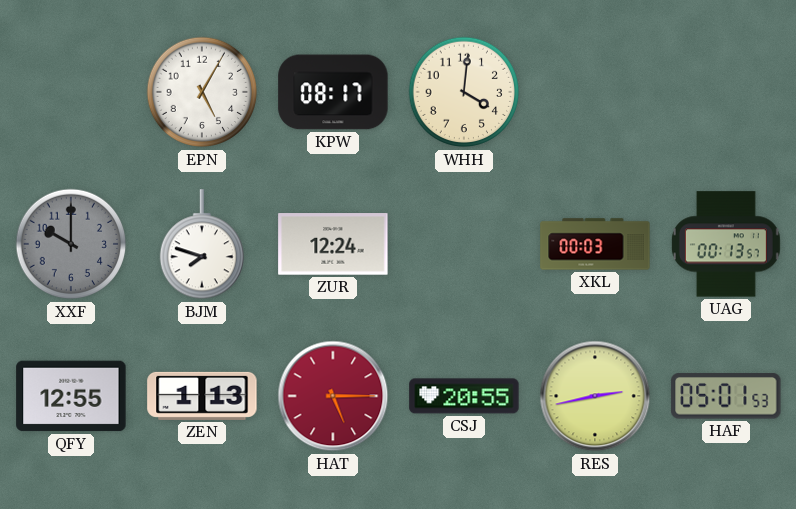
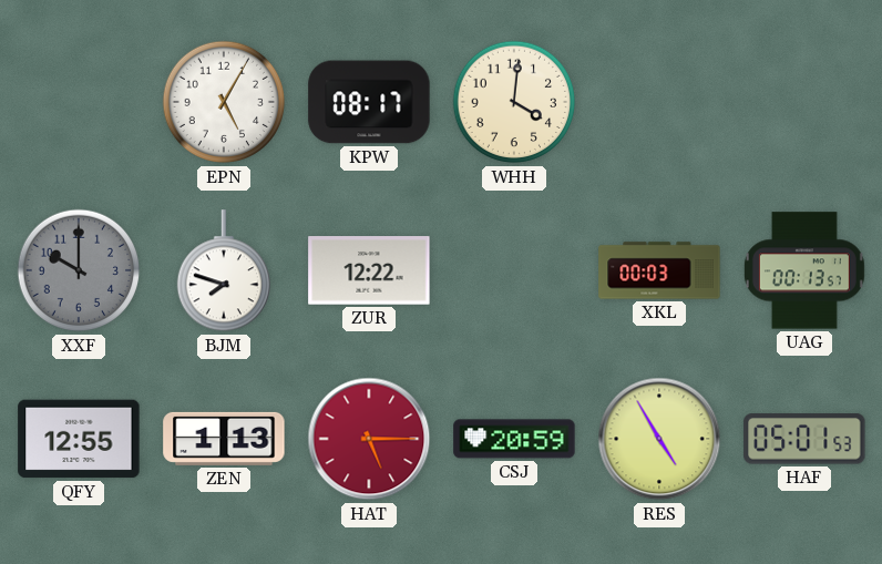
ZUR: 12:24 -> 12:22 (369, 270)
CSJ: 20:55 -> 20:59 (514, 439)
RES: 2:43 -> 4:55 (659, 439)
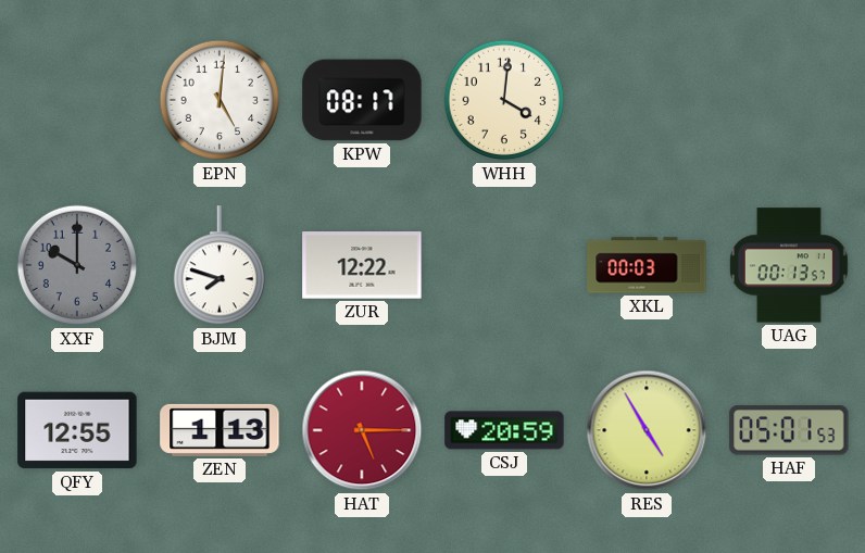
EPN: 5:05 -> 5:01 (220, 100)
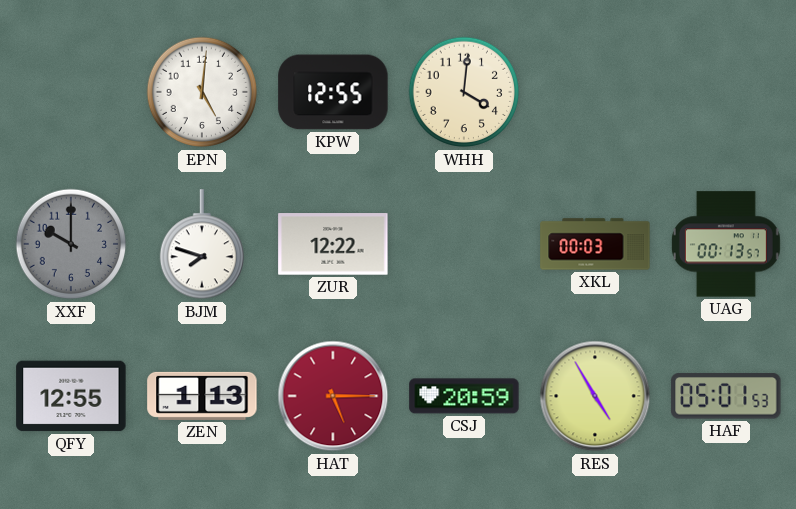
KPW: 08:17 -> 12:55 (333, 92)
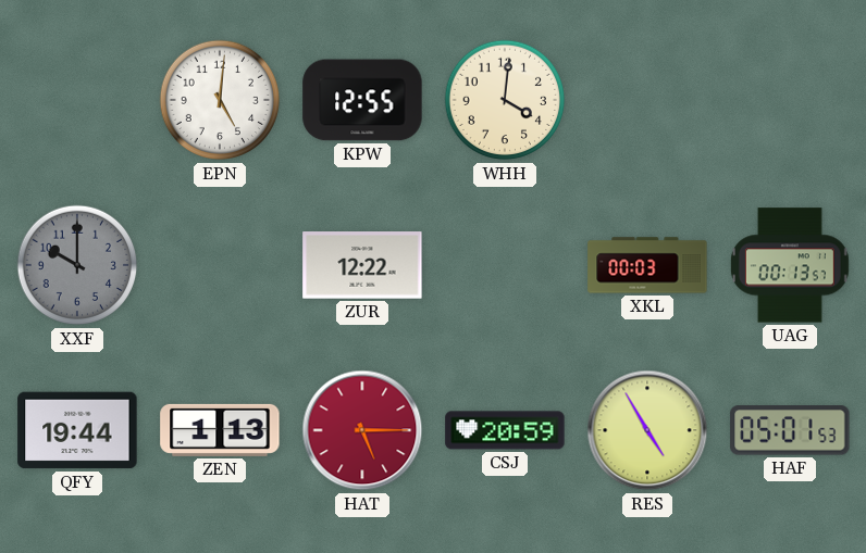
BJM: 7:48 -> none (201, 245)
QFY: 12:55 -> 19:44 (77, 430)
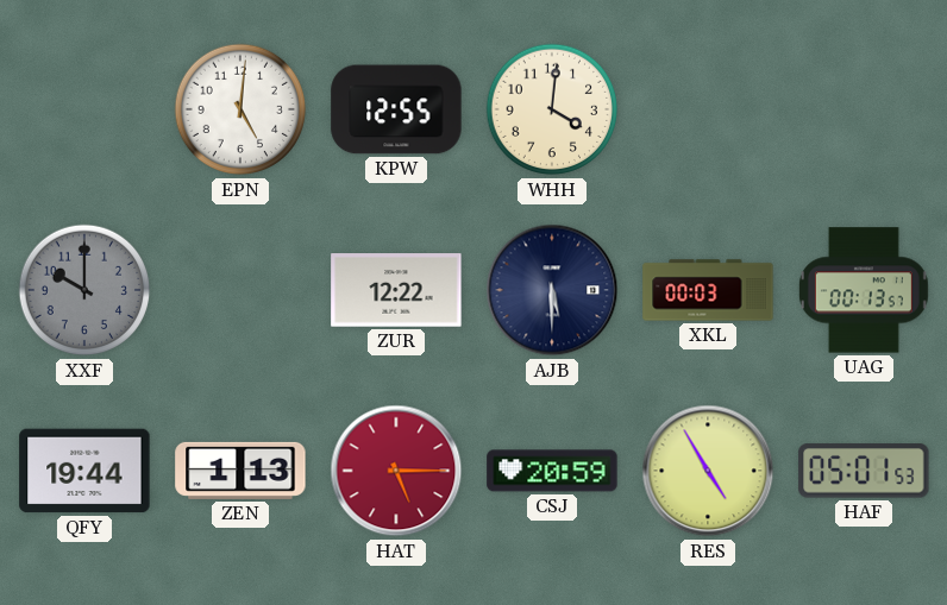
AJB: none -> 5:30 (552, 290)
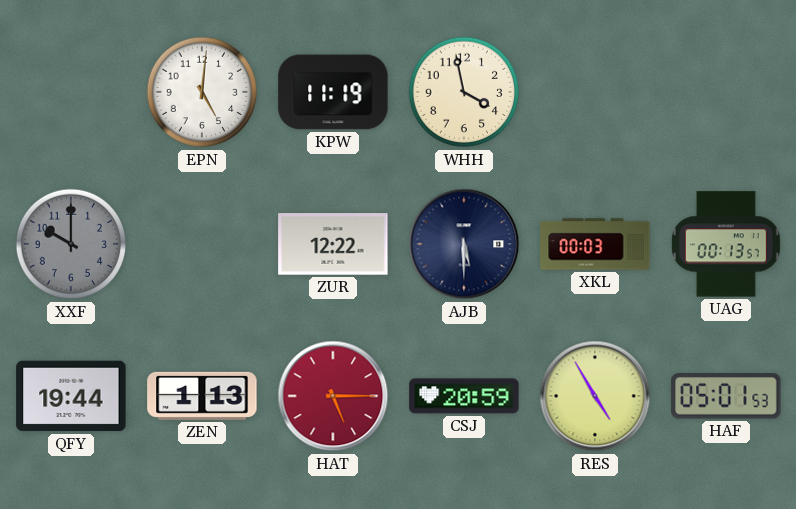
KPW: 12:55 -> 11:19 (333, 92)
WHH: 4:01 -> 3:58 (464, 92)
